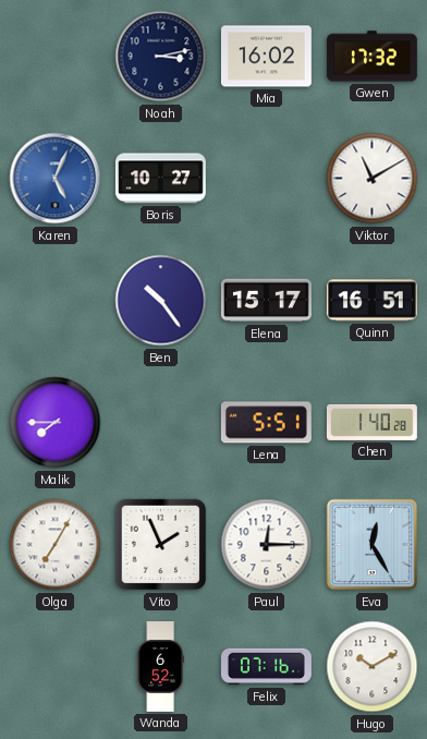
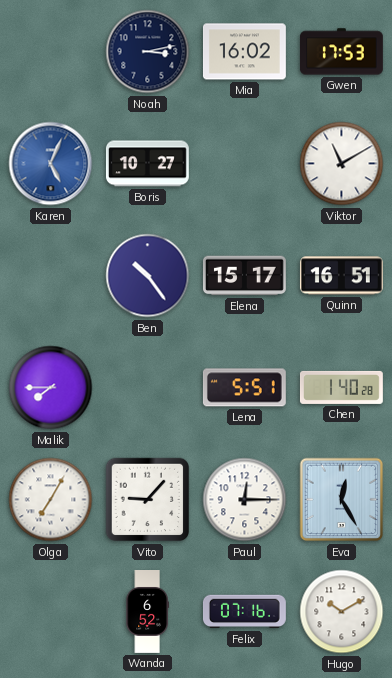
Gwen: 17:32 -> 17:53 (341, 52)
Vito: 1:56 -> 9:07 (148, 500)
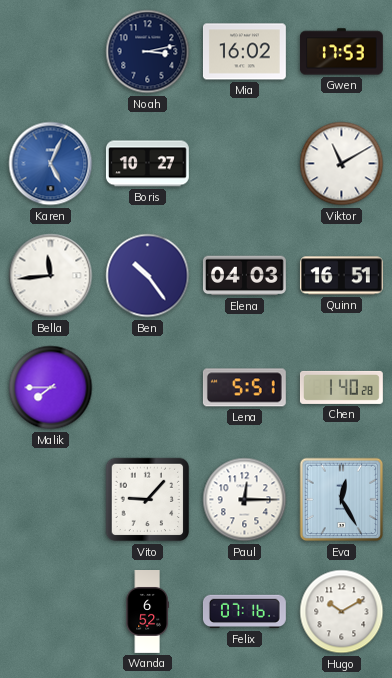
Bella: none -> 11:44 (51, 276)
Elena: 15:17 -> 04:03 (244, 276)
Olga: 7:05 -> none (51, 500)
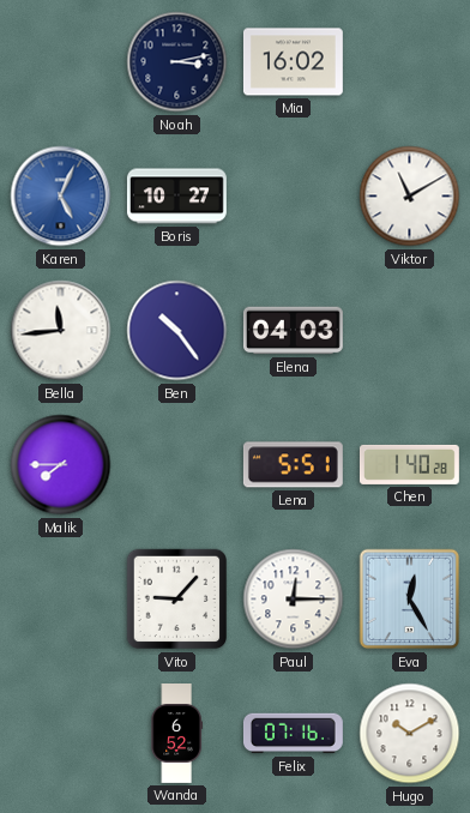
Gwen: 17:53 -> none (341, 52)
Quinn: 16:51 -> none (341, 276)
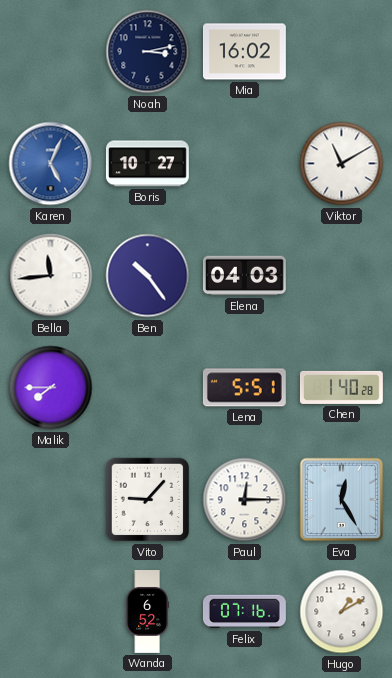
Hugo: 10:10 -> 1:10 (342, 612)
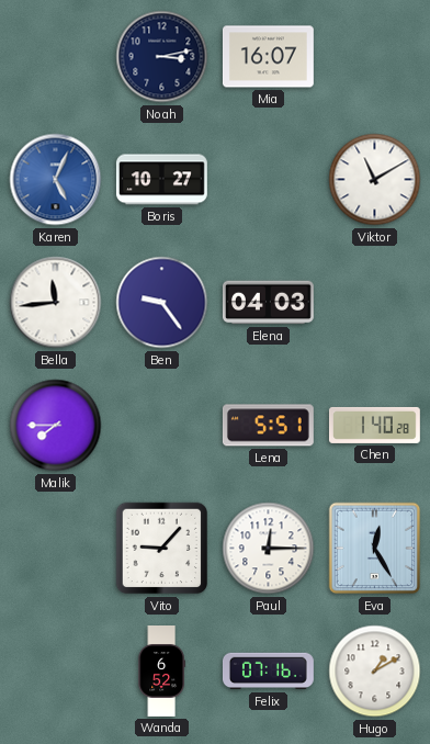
Mia: 16:02 -> 16:07 (268, 57)
Ben: 10:24 -> 9:24 (162, 303)
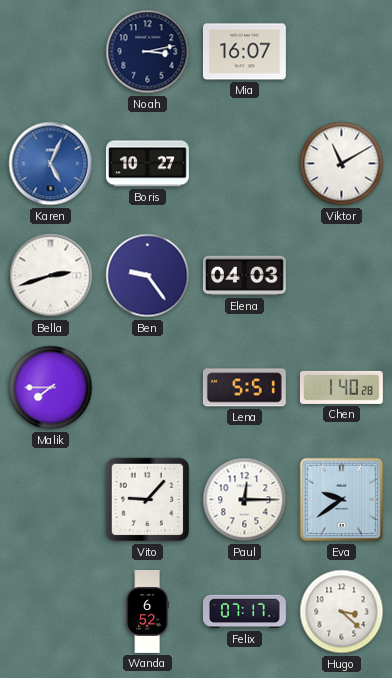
Bella: 11:44 -> 2:42 (51, 276)
Eva: 12:25 -> 9:39 (342, 500)
Felix: 07:16 -> 07:17 (244, 612)
Hugo: 1:10 -> 3:22 (342, 612)
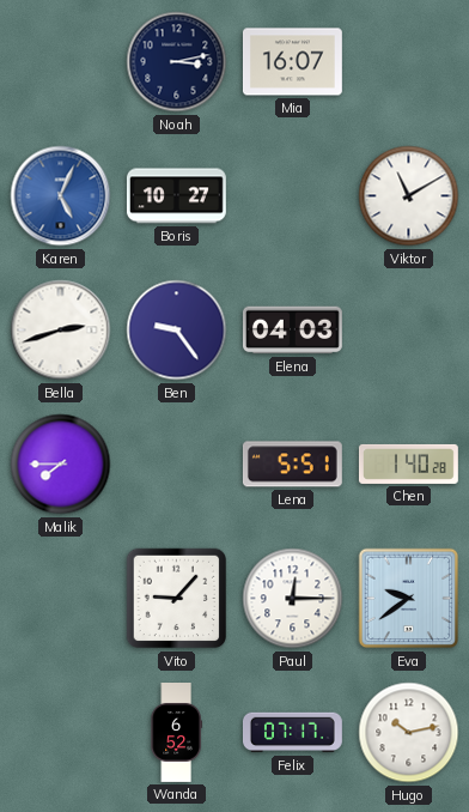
Hugo: 3:22 -> 10:13 (409, 733)
